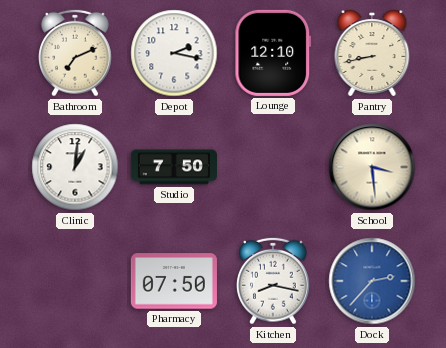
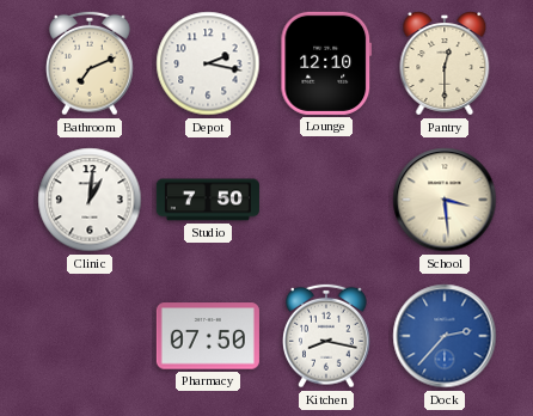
Pantry: 8:43 -> 12:30 (445, 63)
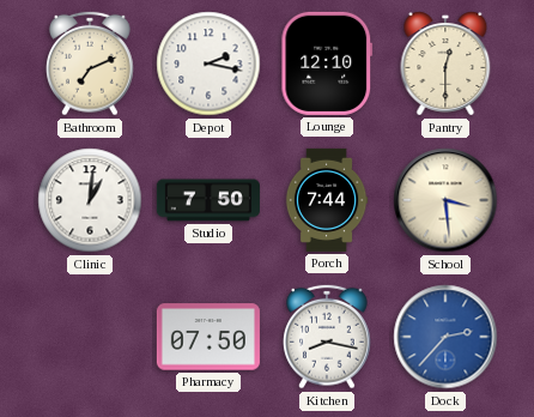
Porch: none -> 7:44 (327, 200)
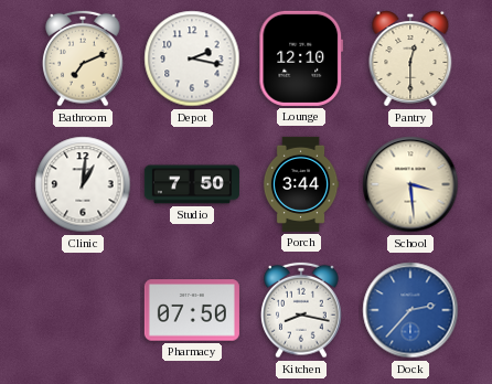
Porch: 7:44 -> 3:44 (301, 184)
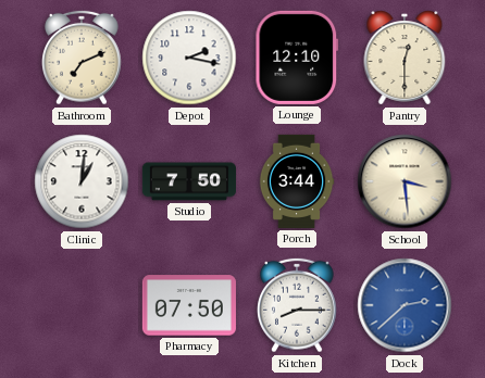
Kitchen: 8:17 -> 8:15 (297, 305)
Dock: 2:37 -> 2:38 (405, 305)
